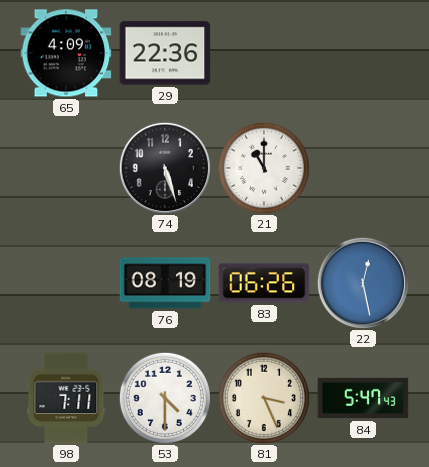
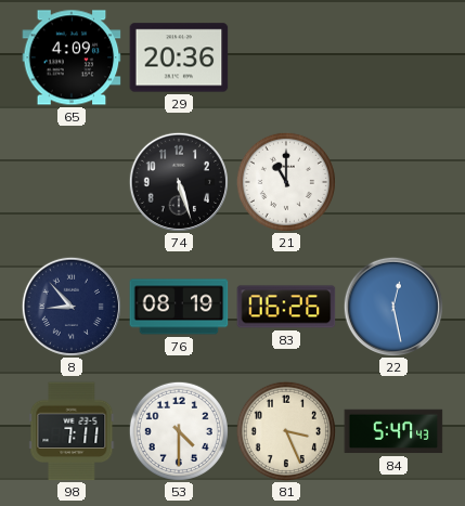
29: 22:36 -> 20:36 (179, 57)
8: none -> 8:53 (72, 307)
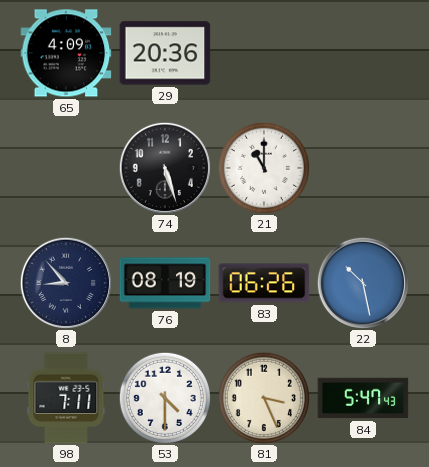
22: 12:28 -> 10:28 (363, 283)
